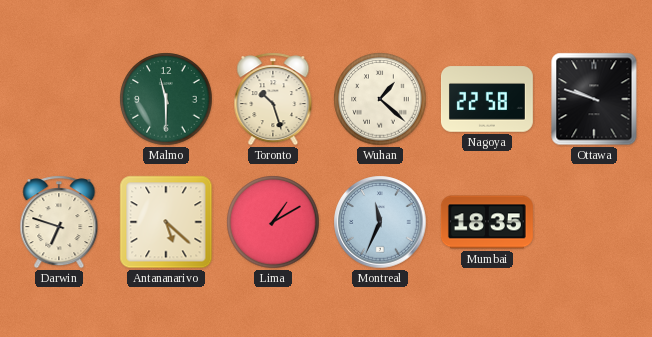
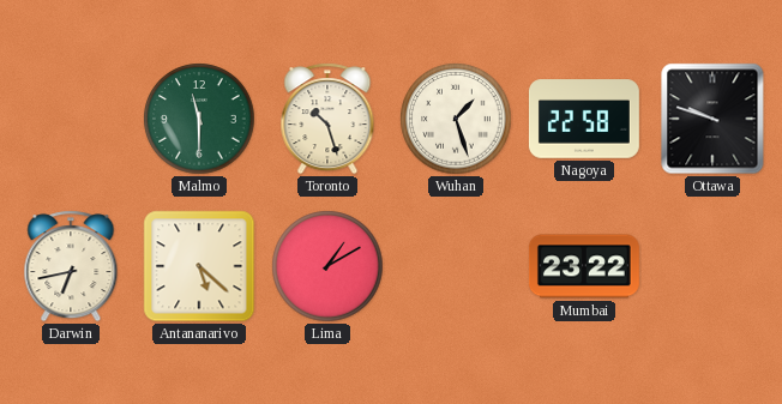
Wuhan: 1:22 -> 1:27 (456, 119)
Darwin: 6:48 -> 6:43 (71, 266)
Montreal: 11:34 -> none (380, 222)
Mumbai: 18:35 -> 23:22 (584, 266)
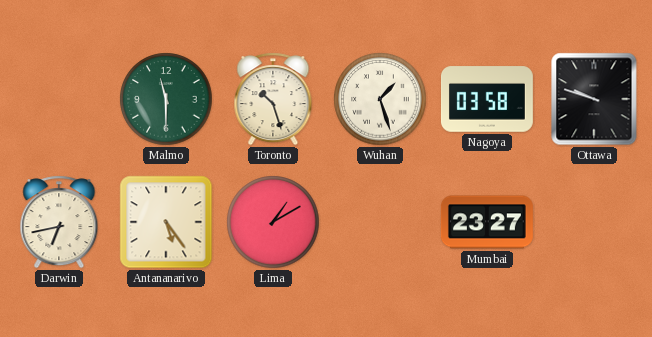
Nagoya: 22:58 -> 03:58 (487, 99)
Antananarivo: 5:22 -> 5:24 (166, 222)
Mumbai: 23:22 -> 23:27 (487, 222)
